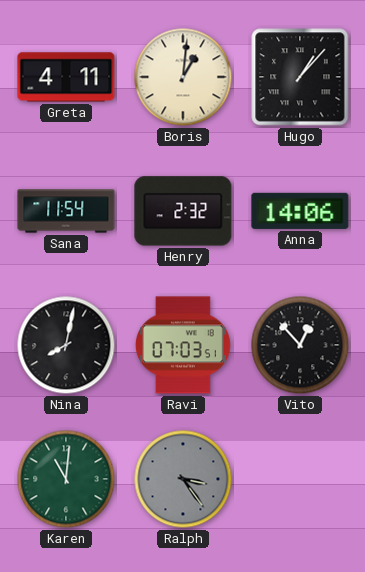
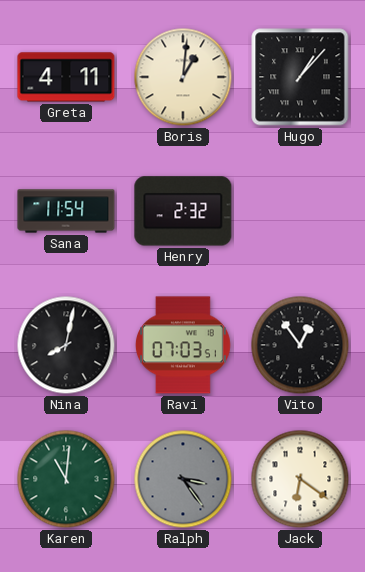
Anna: 14:06 -> none (300, 211)
Vito: 12:53 -> 12:54 (300, 345)
Jack: none -> 6:21 (300, 479)
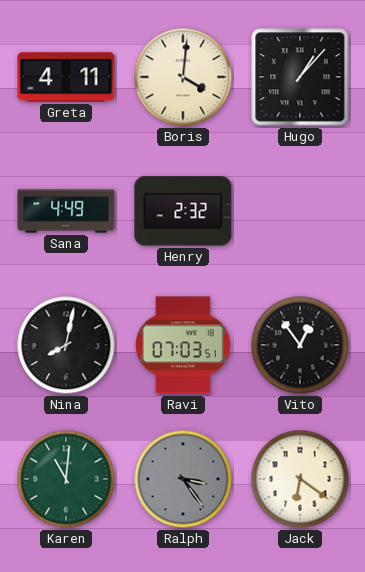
Boris: 1:01 -> 4:01 (183, 77)
Sana: 11:54 -> 4:49 (66, 211)
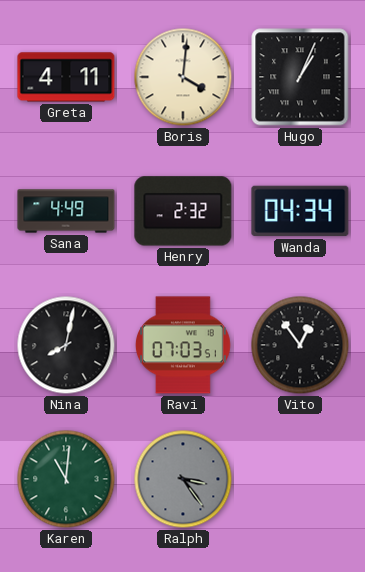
Hugo: 1:07 -> 1:04 (300, 77)
Wanda: none -> 04:34 (300, 211)
Jack: 6:21 -> none (300, 479)
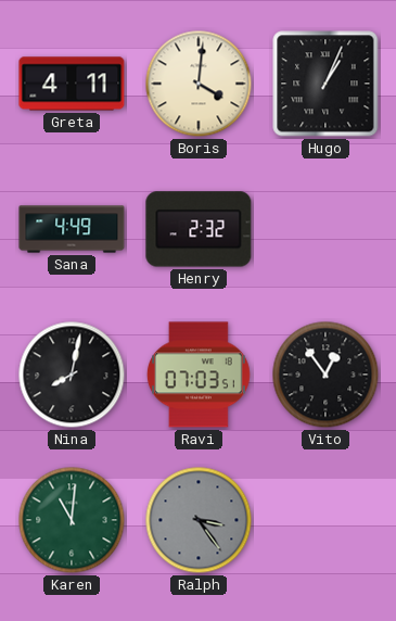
Wanda: 04:34 -> none (300, 211)
